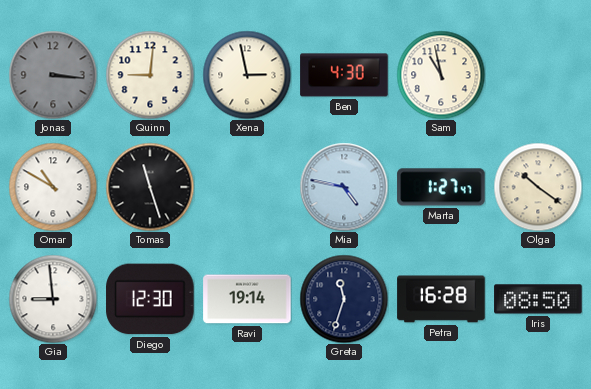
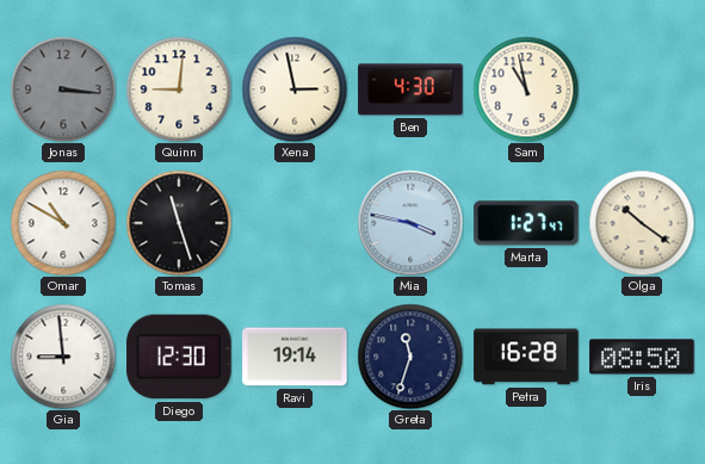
Mia: 4:47 -> 3:47 (410, 223)
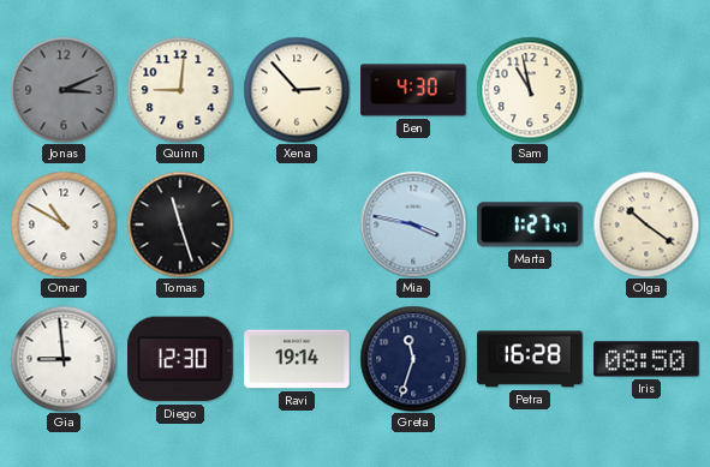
Jonas: 3:16 -> 3:11 (64, 90)
Xena: 2:58 -> 2:53 (297, 90)
